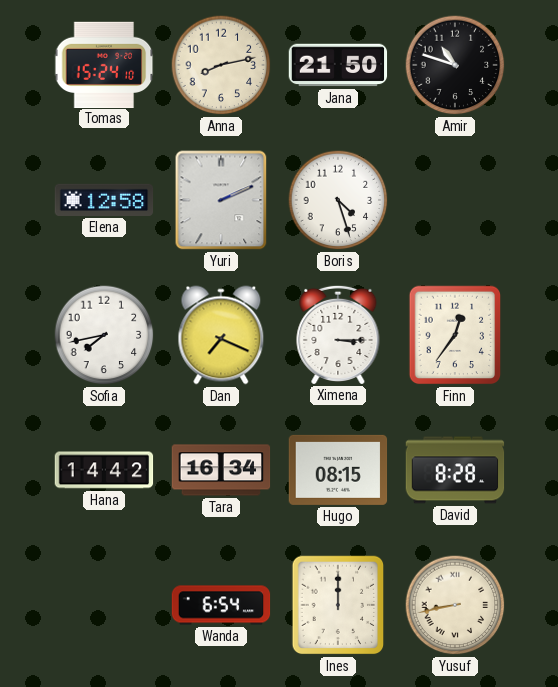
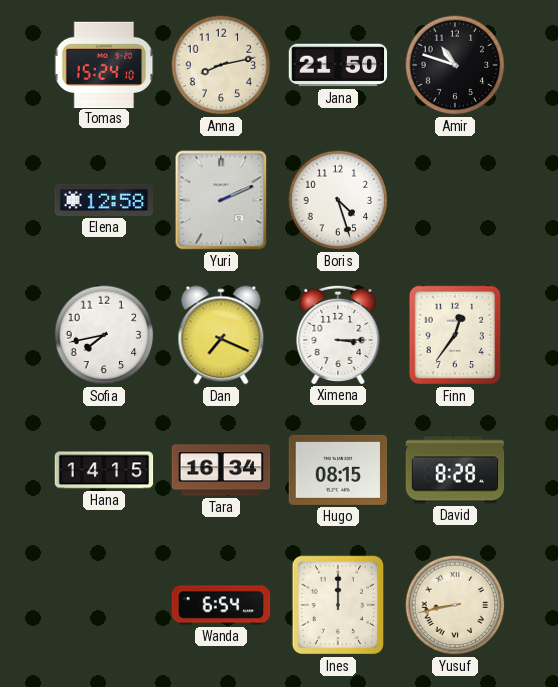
Hana: 14:42 -> 14:15 (104, 470)
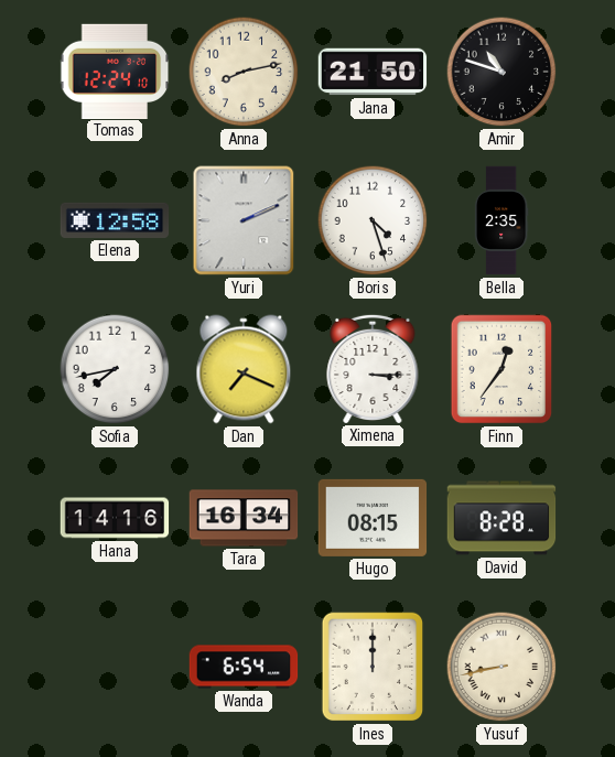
Tomas: 15:24 -> 12:24 (115, 71)
Bella: none -> 2:35 (501, 220)
Hana: 14:15 -> 14:16 (115, 518)
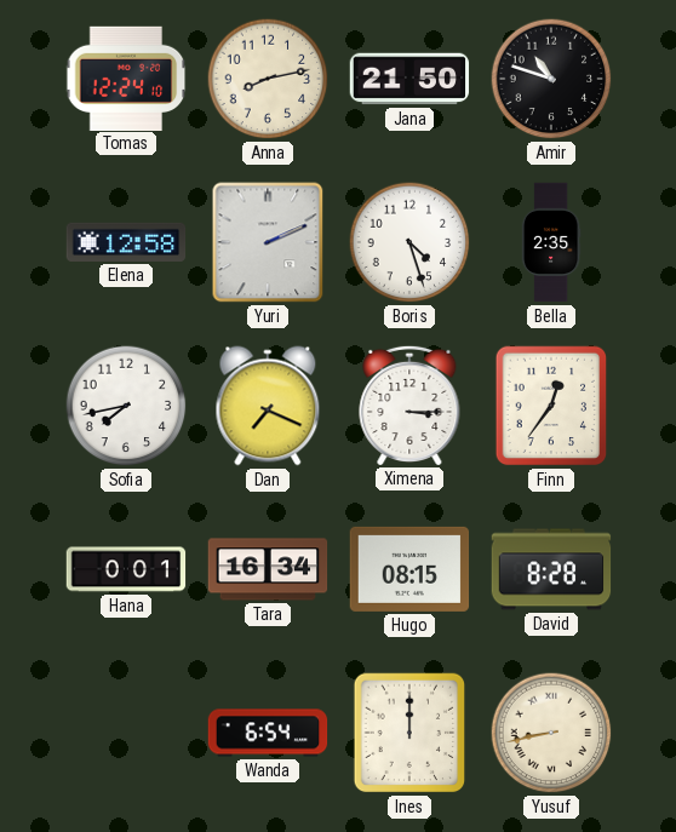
Hana: 14:16 -> 0:01 (126, 569)
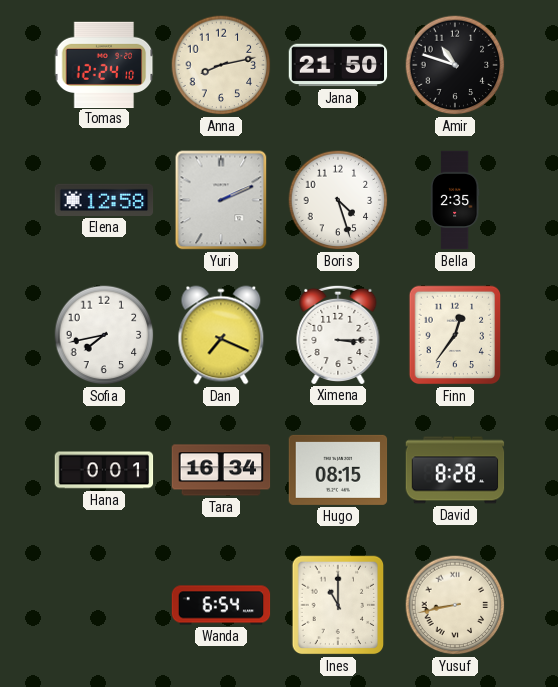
Ines: 12:00 -> 11:00 (338, 605)
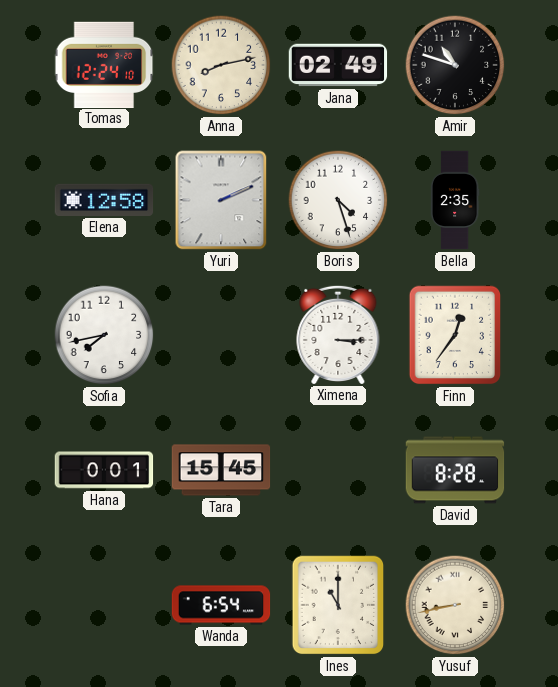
Jana: 21:50 -> 02:49 (338, 65)
Dan: 7:19 -> none (221, 335)
Tara: 16:34 -> 15:45 (221, 470)
Hugo: 08:15 -> none (338, 470)
